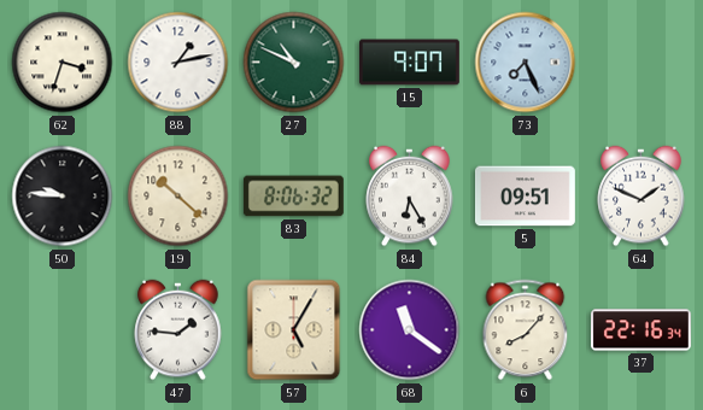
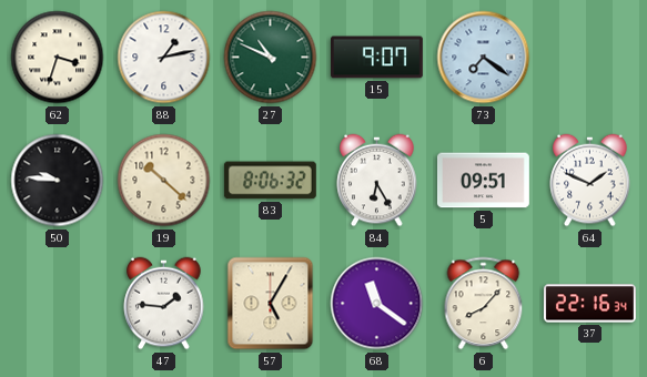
73: 7:26 -> 7:21 (484, 58)
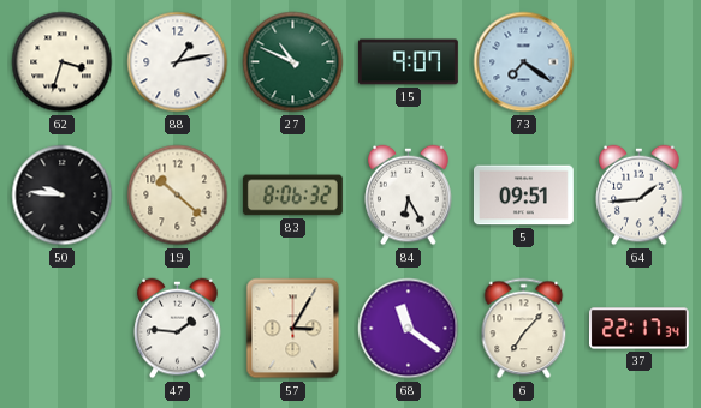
64: 1:49 -> 1:44 (640, 196)
57: 5:05 -> 3:05 (293, 329)
6: 8:07 -> 7:07 (524, 329)
37: 22:16 -> 22:17 (638, 329)
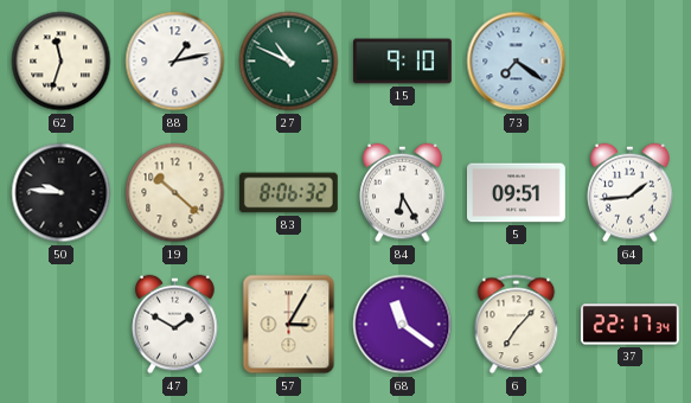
62: 3:33 -> 11:33 (62, 62)
15: 9:07 -> 9:10 (403, 62)
47: 1:46 -> 1:50 (175, 325)
